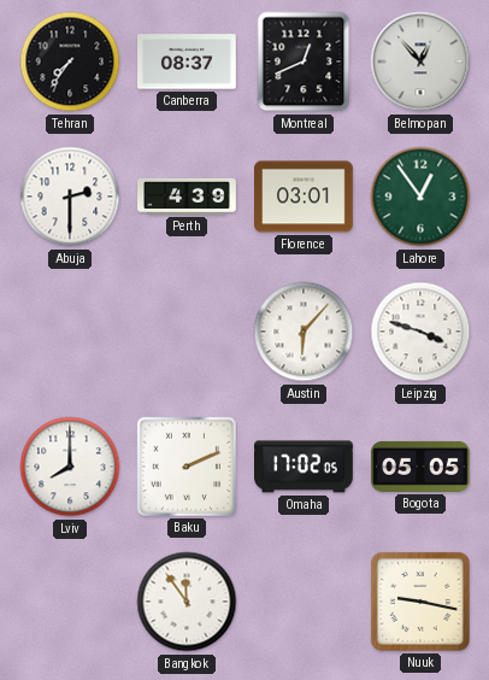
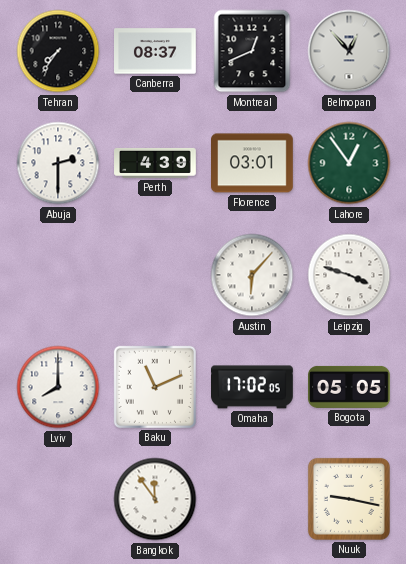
Baku: 2:11 -> 11:11 (155, 387)
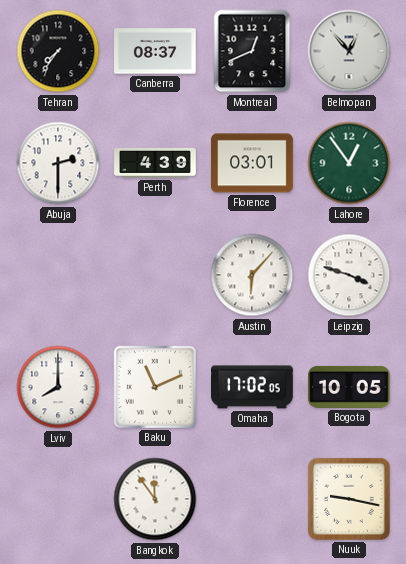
Bogota: 05:05 -> 10:05 (349, 387)
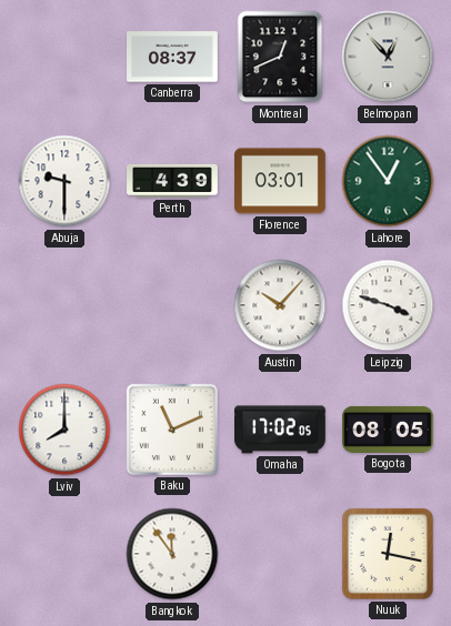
Tehran: 7:36 -> none (58, 51)
Abuja: 2:30 -> 9:30 (64, 181)
Austin: 6:07 -> 10:07 (280, 305)
Bogota: 10:05 -> 08:05 (388, 430)
Nuuk: 9:17 -> 12:17 (388, 554)
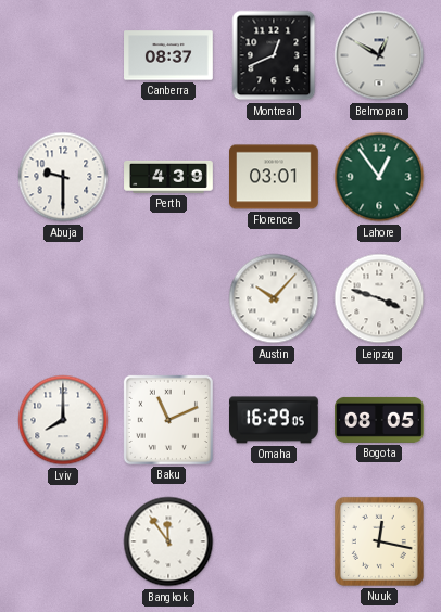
Belmopan: 12:53 -> 12:50 (379, 55)
Omaha: 17:02 -> 16:29 (275, 420)
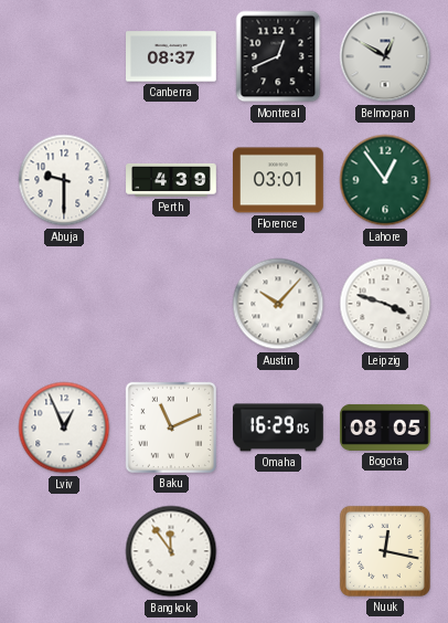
Lviv: 8:00 -> 12:56 (64, 427)
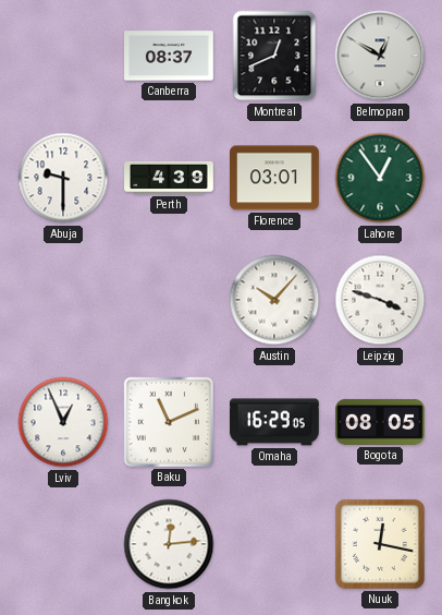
Bangkok: 11:54 -> 12:14 (169, 544)
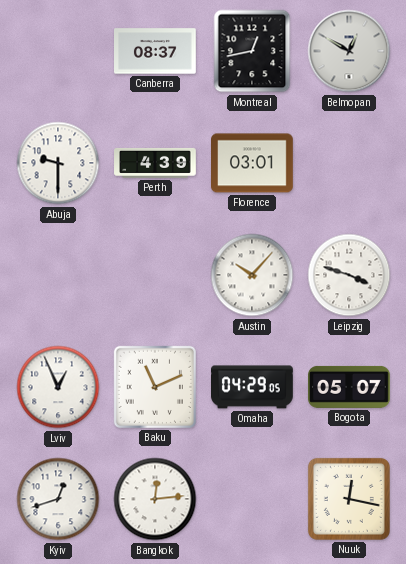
Montreal: 12:41 -> 12:43 (252, 51)
Lahore: 12:54 -> none (380, 178)
Omaha: 16:29 -> 04:29 (253, 387)
Bogota: 08:05 -> 05:07 (349, 387)
Kyiv: none -> 12:42 (58, 499)
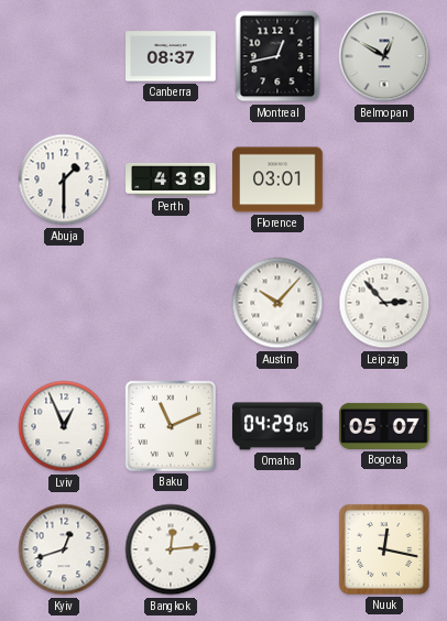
Abuja: 9:30 -> 1:30 (64, 179)
Leipzig: 3:48 -> 2:53 (384, 303)
